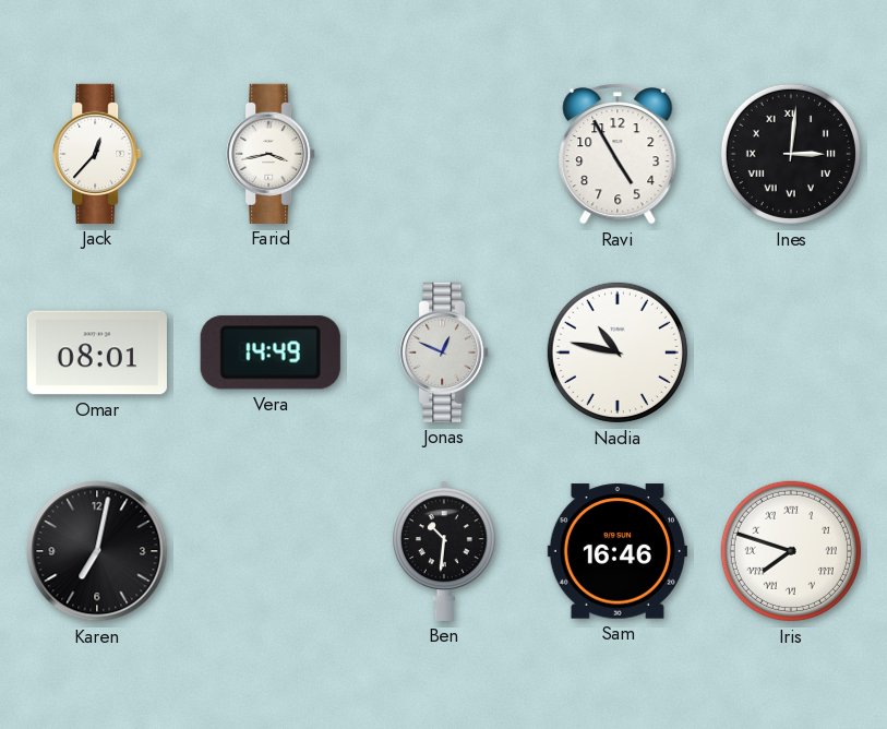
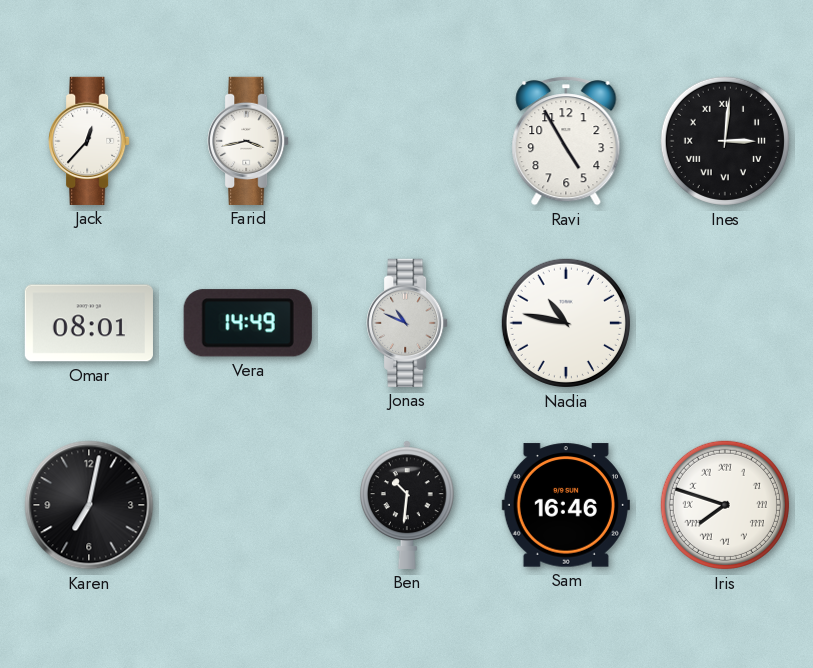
Jonas: 12:49 -> 10:49 (407, 323)
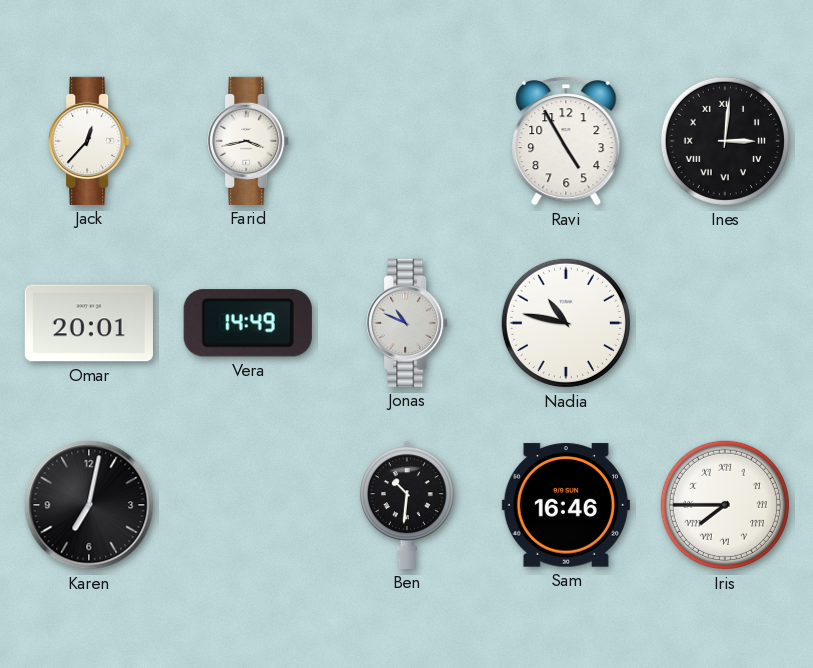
Omar: 08:01 -> 20:01 (89, 323)
Iris: 7:48 -> 7:45 (725, 505)
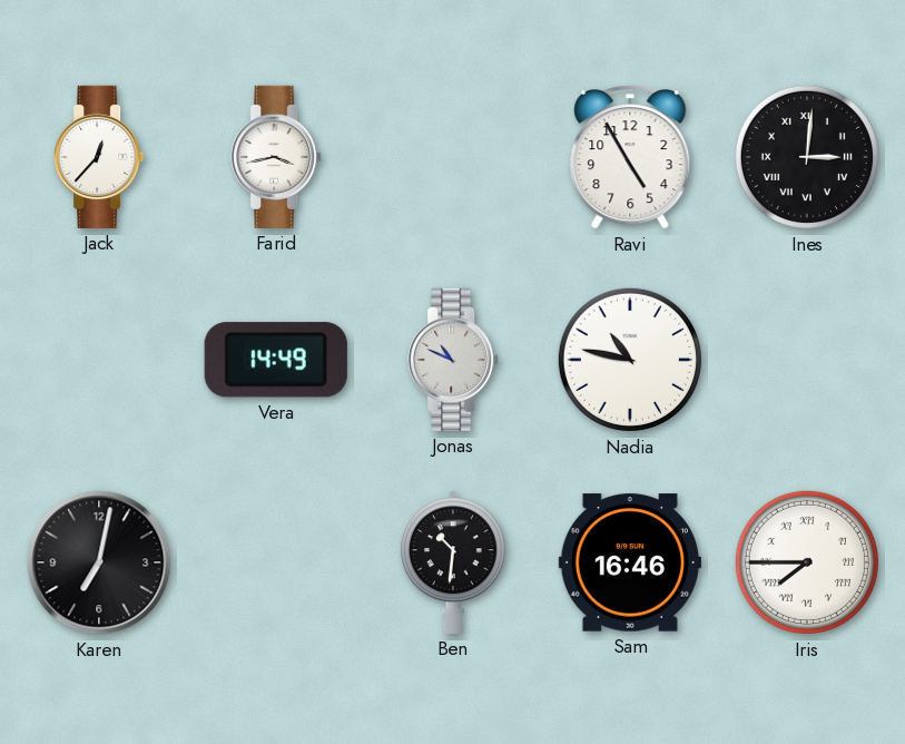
Omar: 20:01 -> none (89, 323)
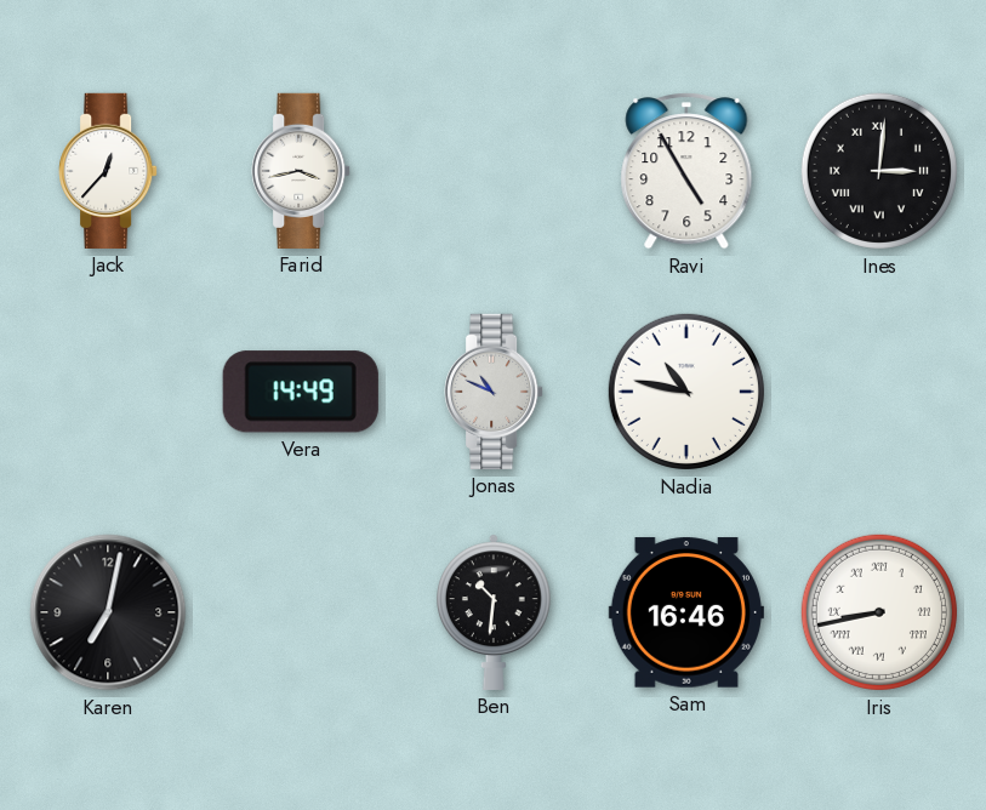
Iris: 7:45 -> 8:43 (879, 612)
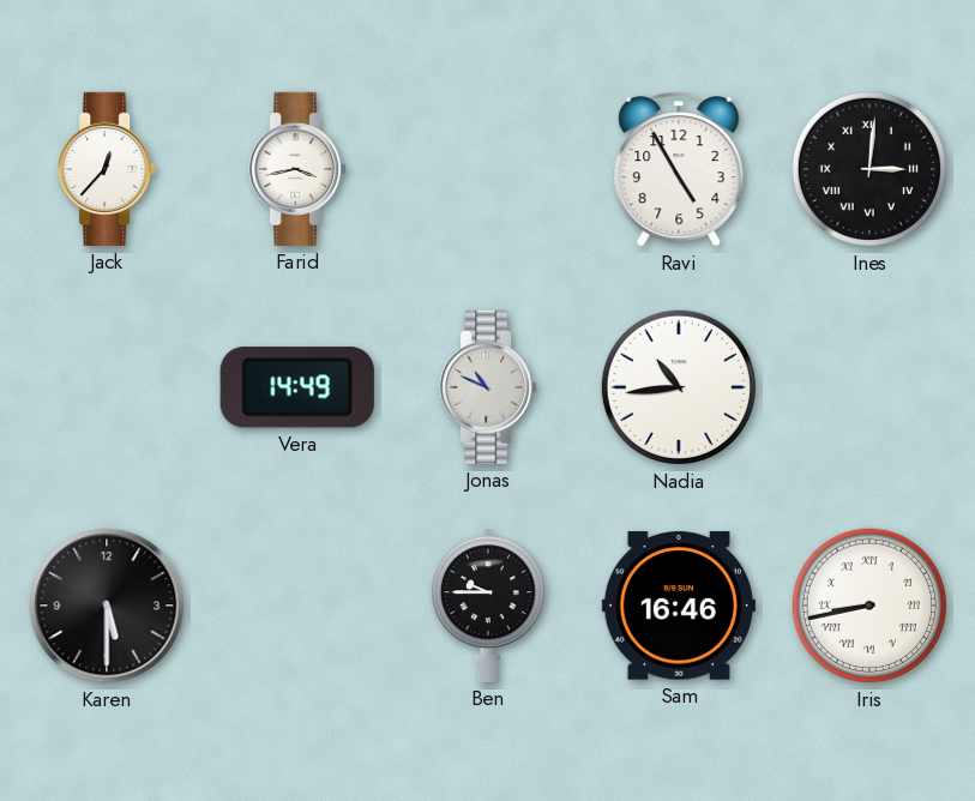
Nadia: 10:47 -> 10:44 (679, 387)
Karen: 7:02 -> 5:30 (107, 606)
Ben: 10:31 -> 9:45 (488, 606)
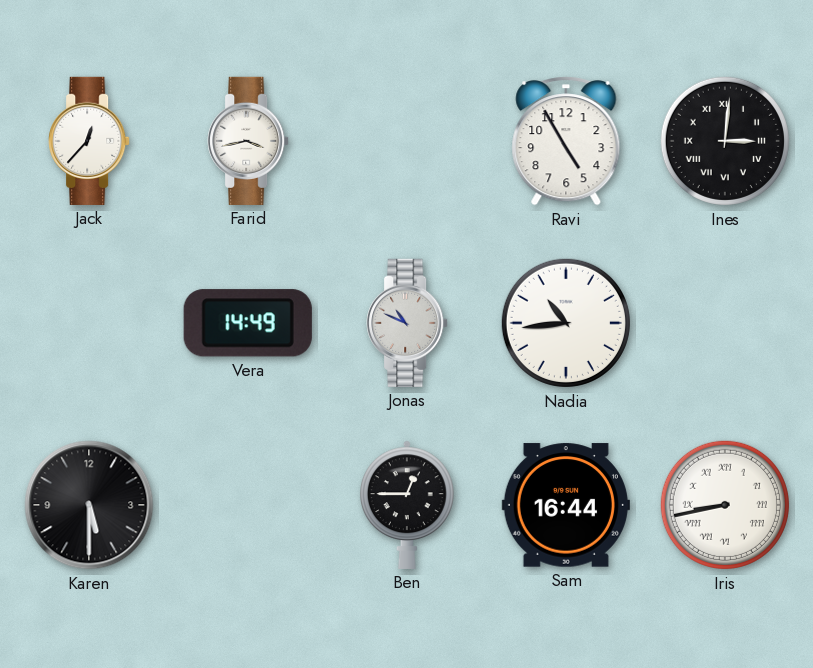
Ben: 9:45 -> 12:45 (407, 505)
Sam: 16:46 -> 16:44 (566, 505)
